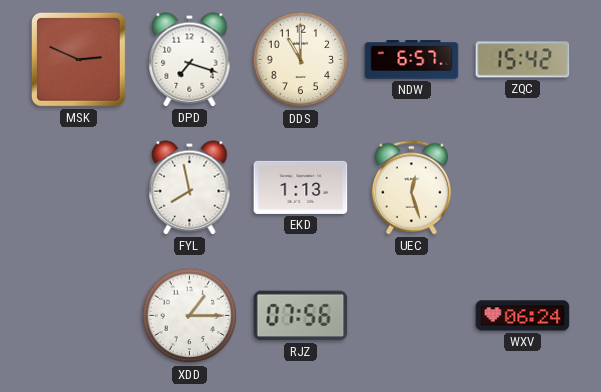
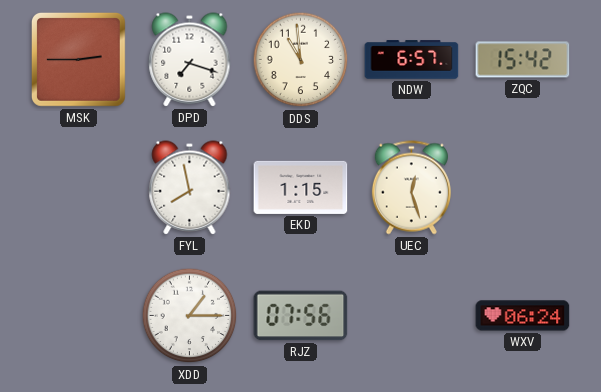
MSK: 2:49 -> 2:45 (79, 60)
DDS: 11:00 -> 10:59 (301, 60)
EKD: 1:13 -> 1:15 (301, 187)
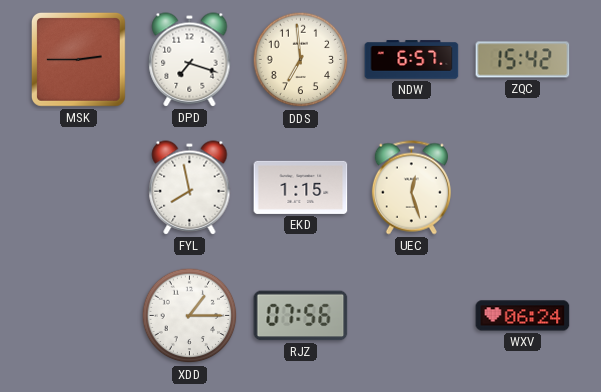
DDS: 10:59 -> 6:59 (301, 60)
